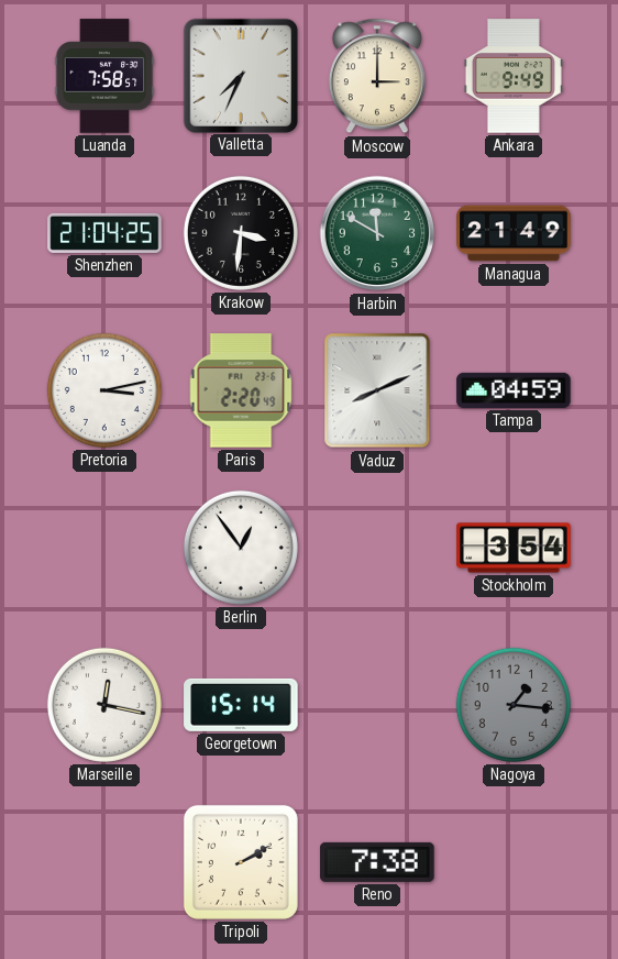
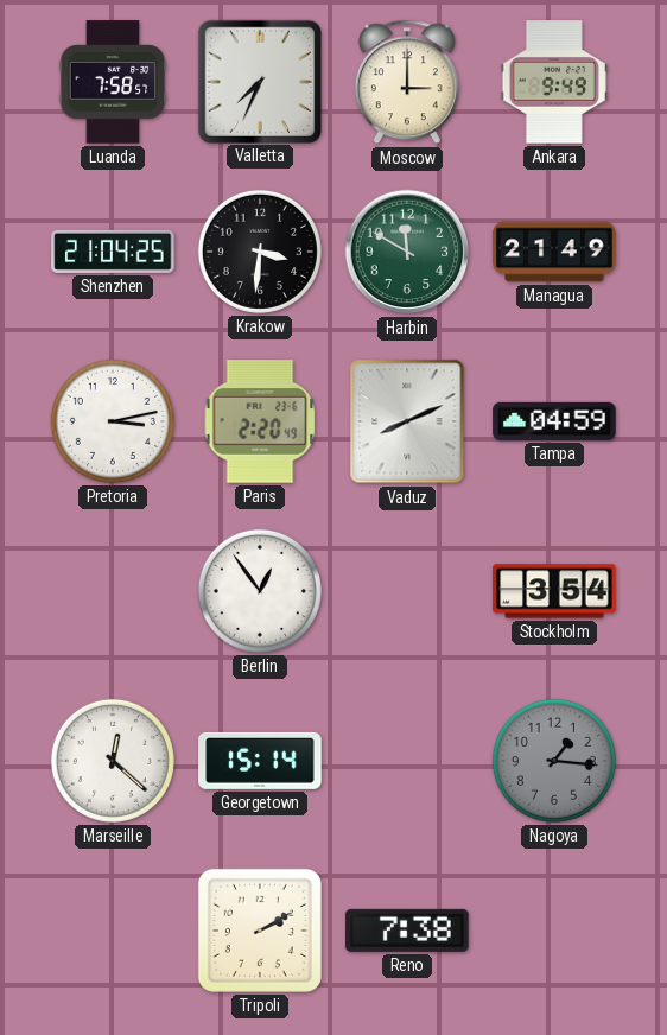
Marseille: 12:17 -> 12:22 (113, 761)
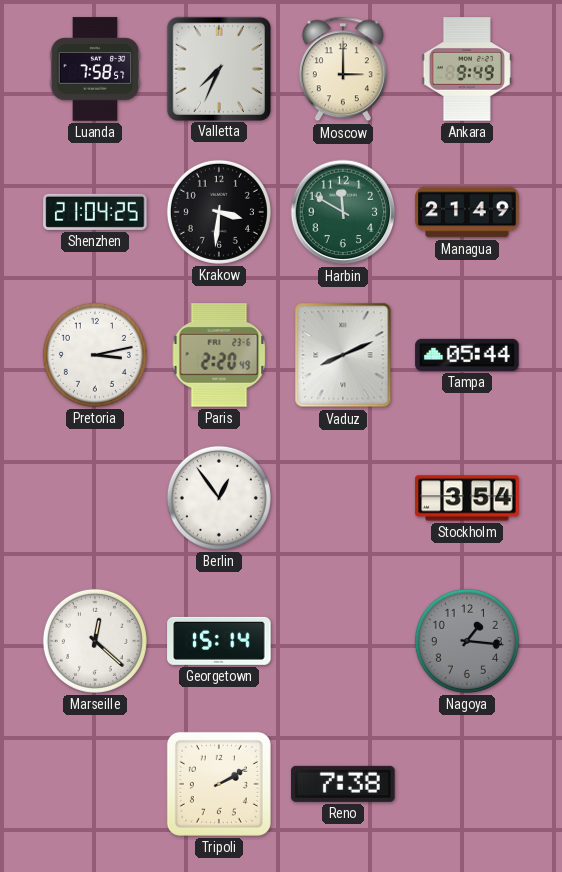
Tampa: 04:59 -> 05:44 (467, 355)
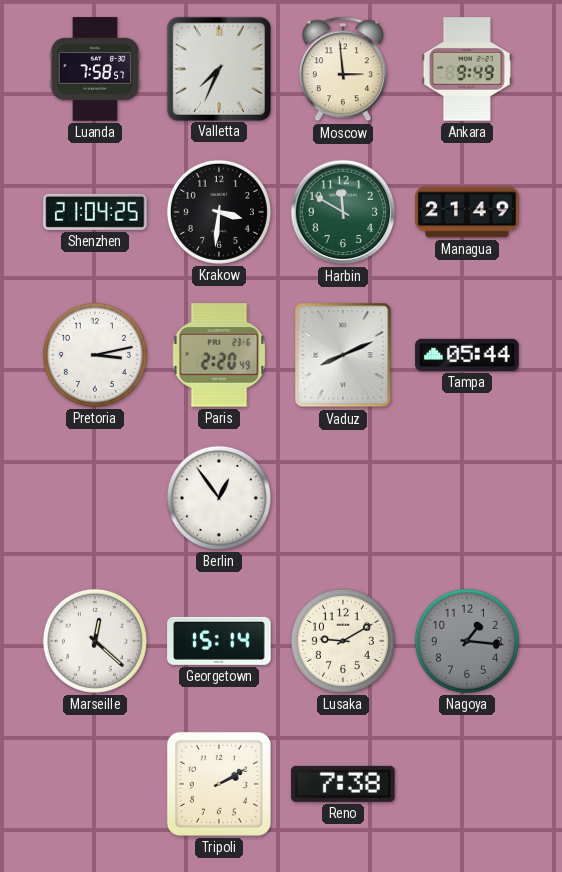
Moscow: 3:00 -> 2:59 (343, 69)
Stockholm: 3:54 -> none (467, 498)
Lusaka: none -> 9:10 (343, 641)
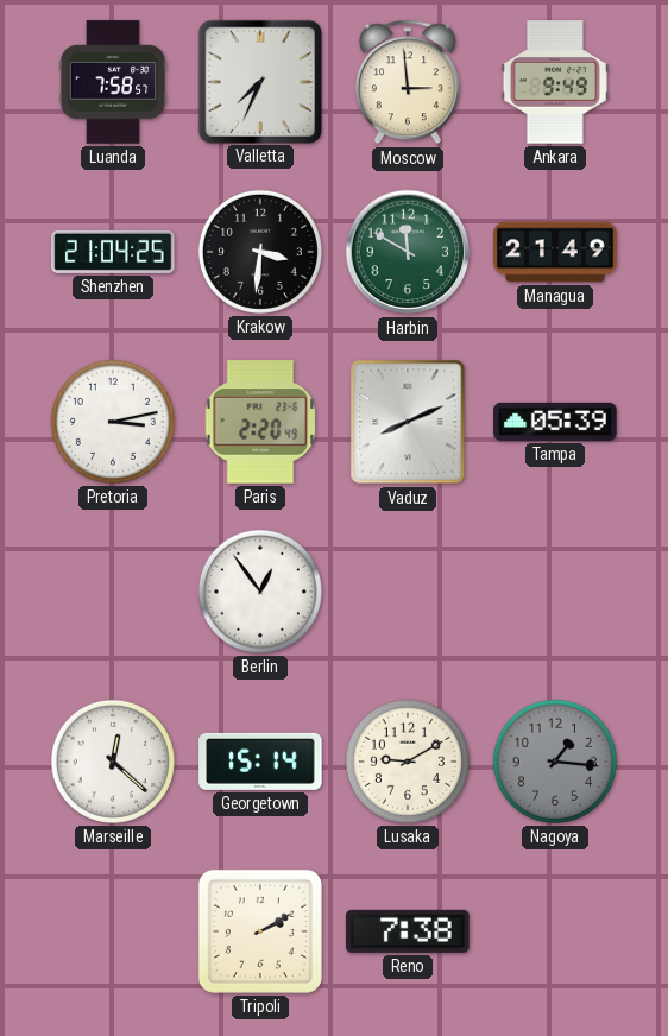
Tampa: 05:44 -> 05:39 (555, 422)
